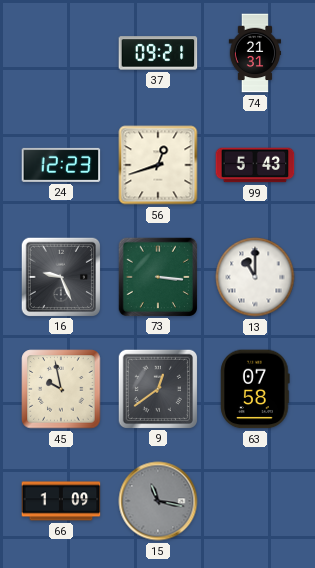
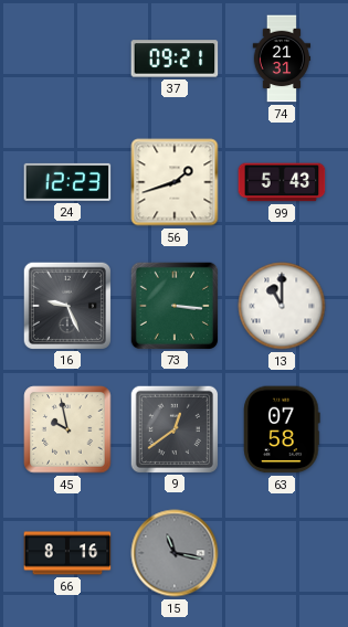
56: 12:42 -> 1:42 (175, 182)
66: 1:09 -> 8:16 (67, 553)
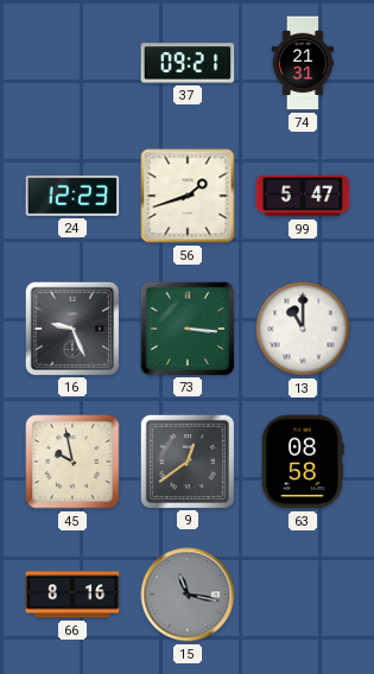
99: 5:43 -> 5:47 (303, 196)
63: 07:58 -> 08:58 (303, 462)
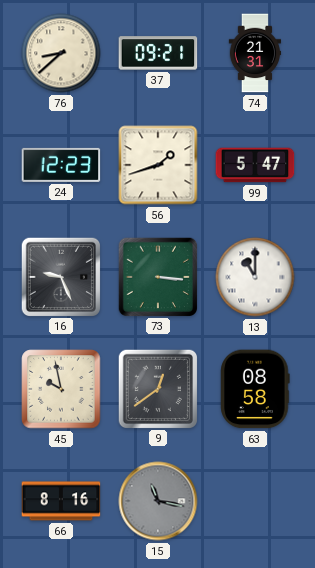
76: none -> 8:38 (61, 53)
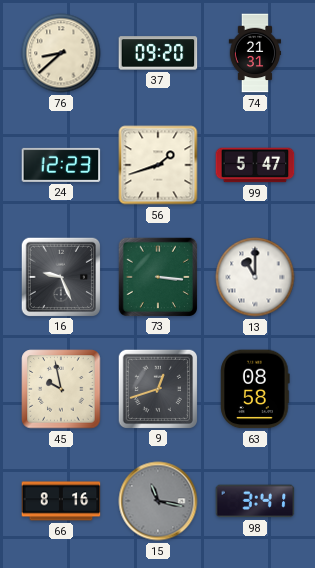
37: 09:21 -> 09:20 (158, 53)
9: 12:39 -> 12:42 (157, 388)
98: none -> 3:41 (255, 501)
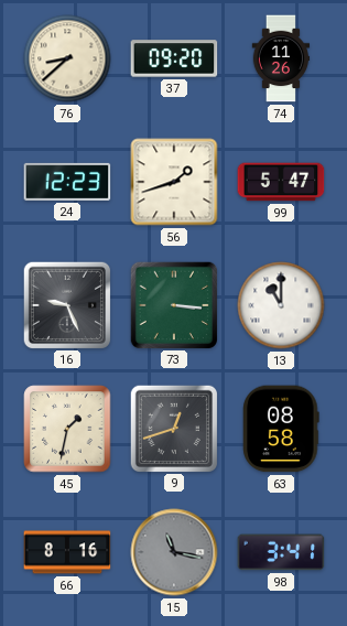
74: 21:31 -> 11:26 (281, 58)
45: 9:58 -> 1:32 (67, 429)
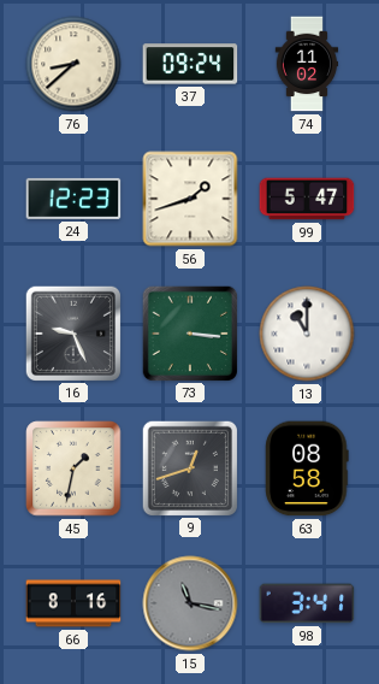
37: 09:20 -> 09:24 (190, 64)
74: 11:26 -> 11:02 (307, 64)
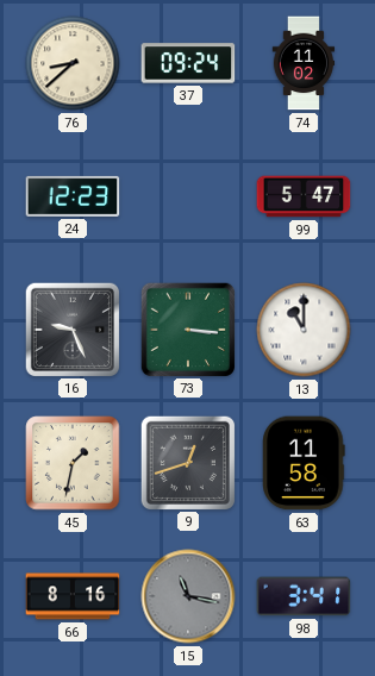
56: 1:42 -> none (190, 199)
63: 08:58 -> 11:58 (304, 463)
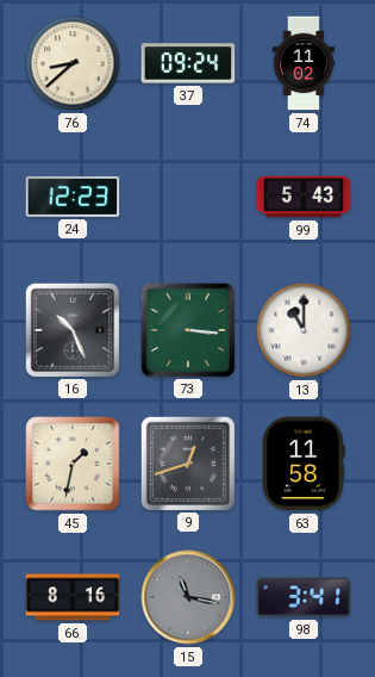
99: 5:47 -> 5:43 (304, 197)
16: 9:26 -> 10:26 (71, 329)
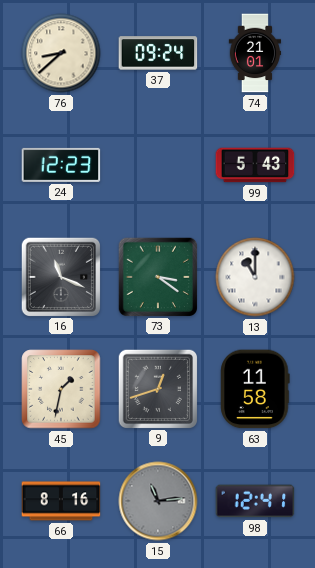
74: 11:02 -> 21:01 (255, 53)
16: 10:26 -> 11:19 (60, 276)
73: 3:16 -> 3:21 (157, 276)
15: 11:17 -> 11:14 (158, 501)
98: 3:41 -> 12:41 (255, 501)
